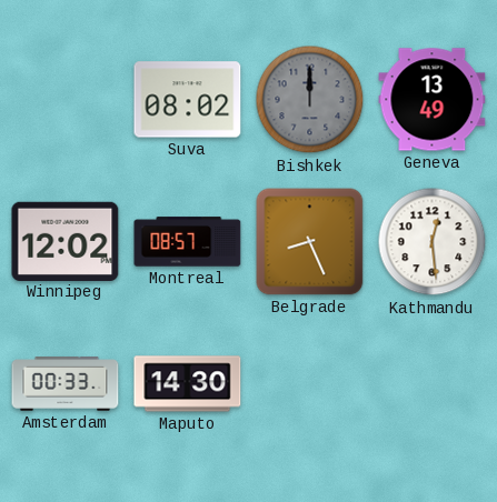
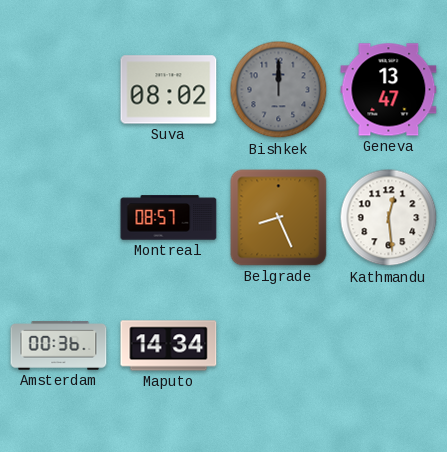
Geneva: 13:49 -> 13:47 (389, 90)
Winnipeg: 12:02 -> none (66, 241)
Amsterdam: 00:33 -> 00:36 (59, 346)
Maputo: 14:30 -> 14:34 (169, 346)
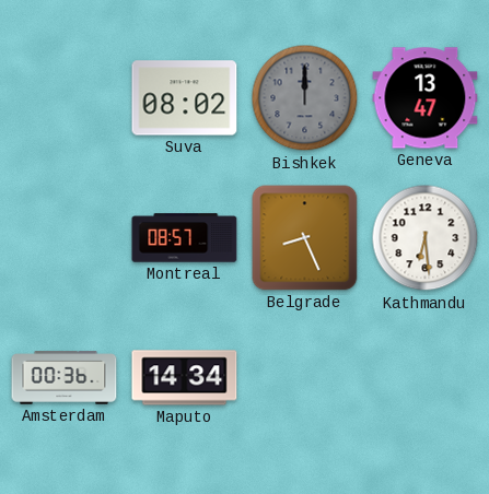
Kathmandu: 12:29 -> 6:29 (426, 238)
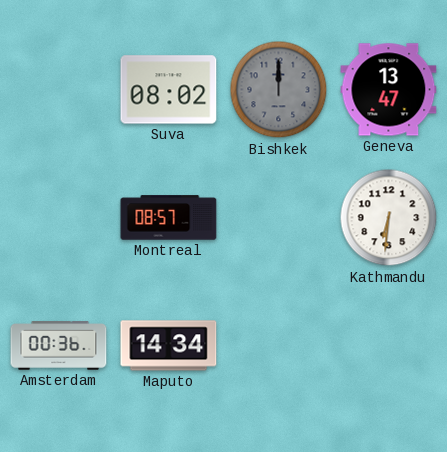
Belgrade: 8:26 -> none (305, 238)
Kathmandu: 6:29 -> 6:31 (389, 218)
